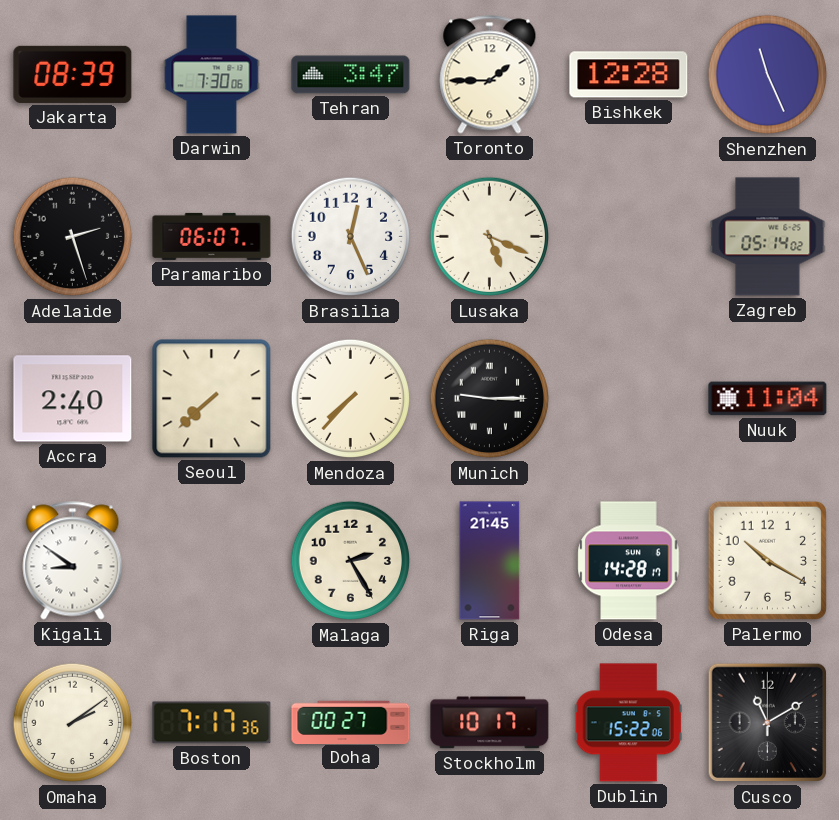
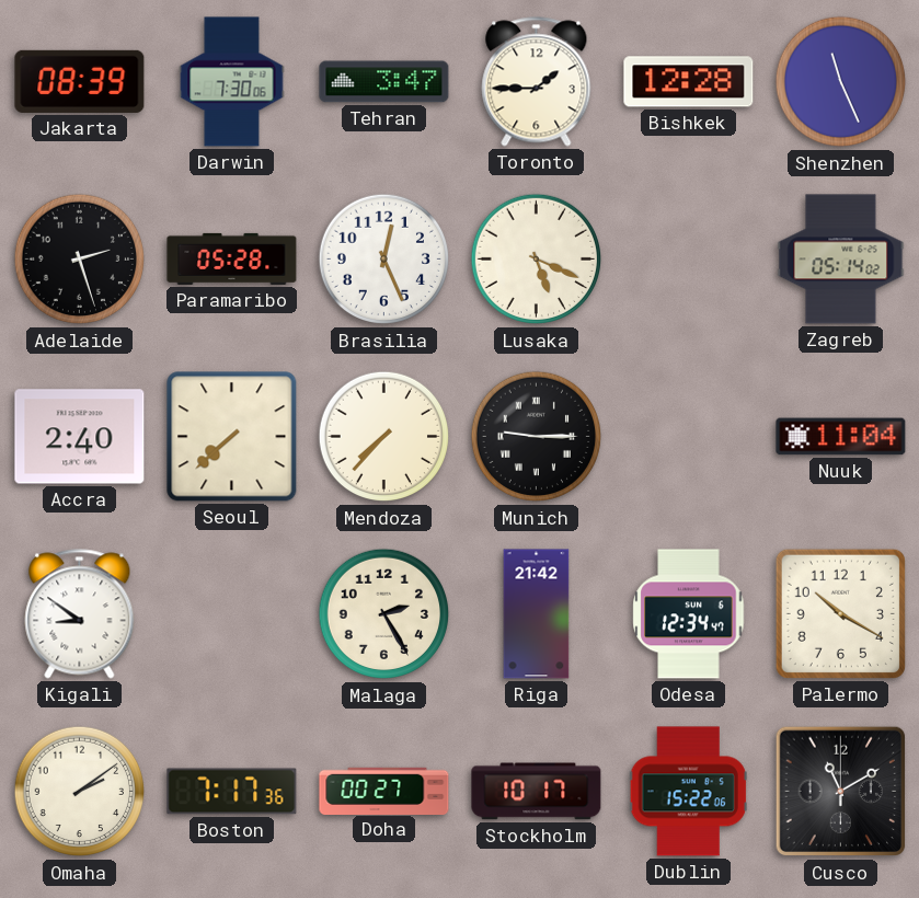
Paramaribo: 06:07 -> 05:28 (232, 258)
Riga: 21:45 -> 21:42 (537, 614)
Odesa: 14:28 -> 12:34 (689, 614)
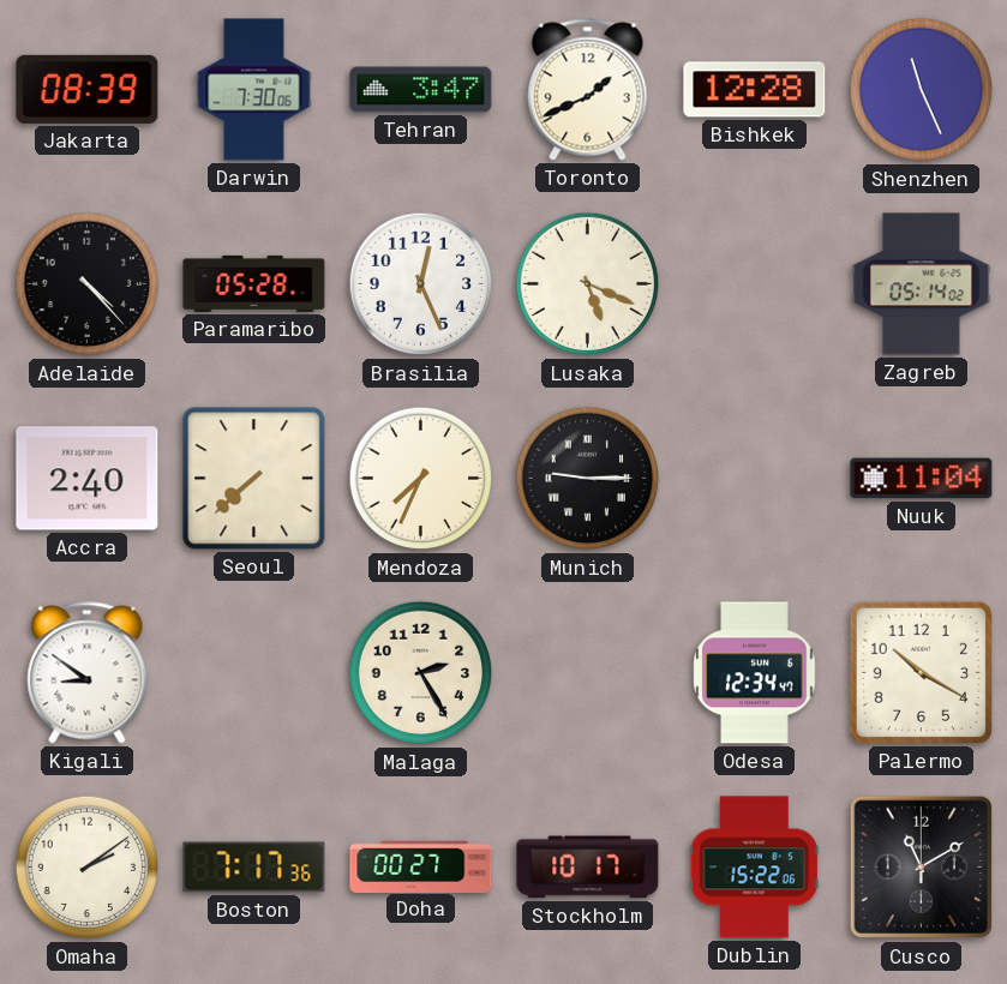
Toronto: 1:45 -> 1:41 (588, 90)
Adelaide: 2:27 -> 4:23 (88, 284)
Mendoza: 7:37 -> 7:34 (421, 479)
Riga: 21:42 -> none (537, 614)
